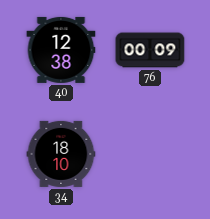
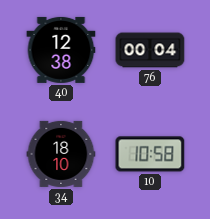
76: 00:09 -> 00:04 (150, 50)
10: none -> 10:58 (150, 154)
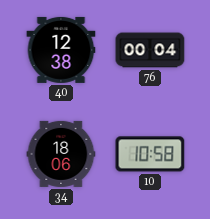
34: 18:10 -> 18:06 (61, 154)
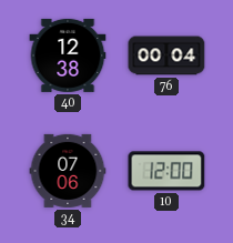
34: 18:06 -> 07:06 (68, 171)
10: 10:58 -> 12:00 (166, 171)
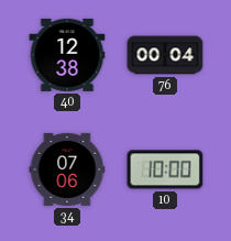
10: 12:00 -> 10:00 (165, 169)
